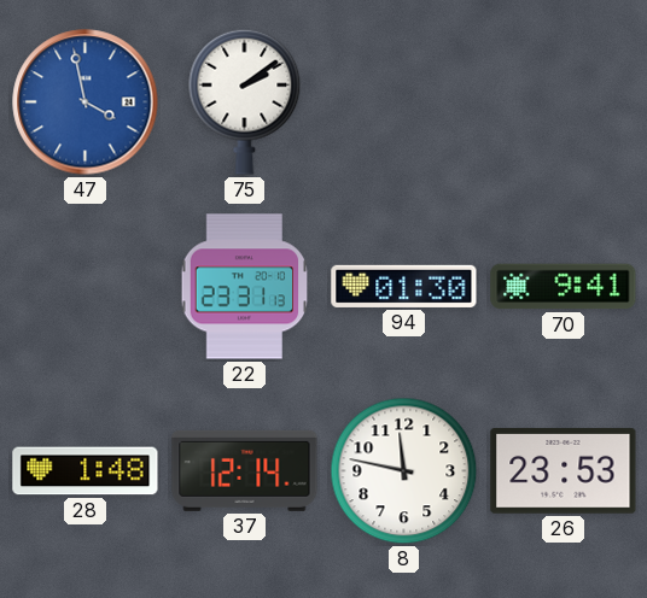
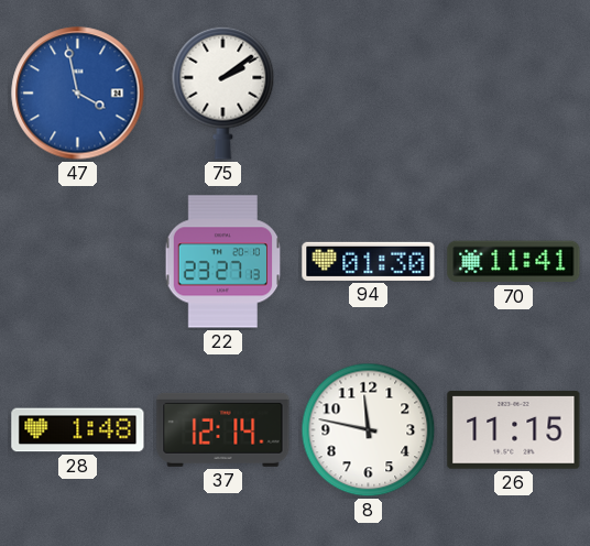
22: 23:31 -> 23:27 (223, 262)
70: 9:41 -> 11:41 (514, 262)
26: 23:53 -> 11:15 (514, 430)
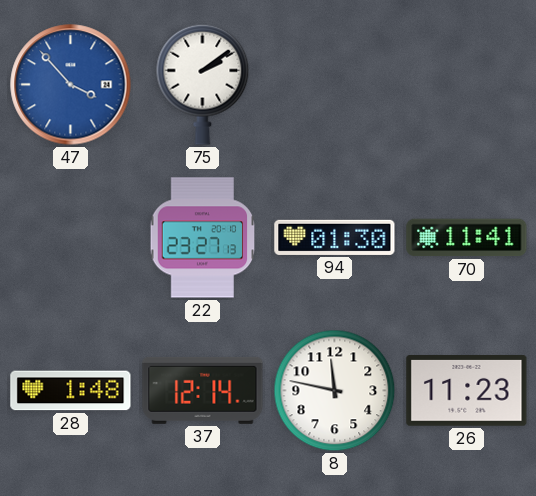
47: 3:58 -> 3:53 (71, 85)
26: 11:15 -> 11:23 (467, 391)
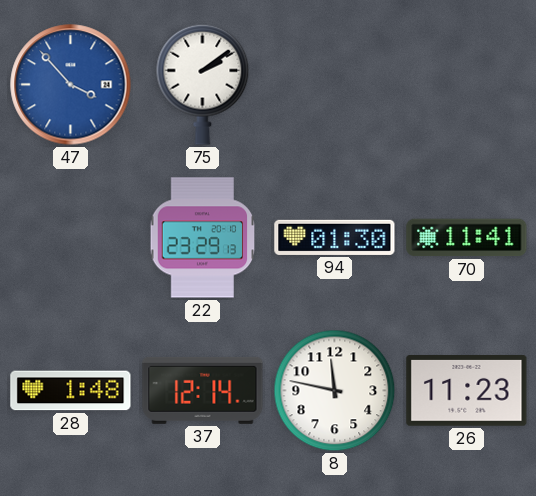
22: 23:27 -> 23:29 (203, 238)
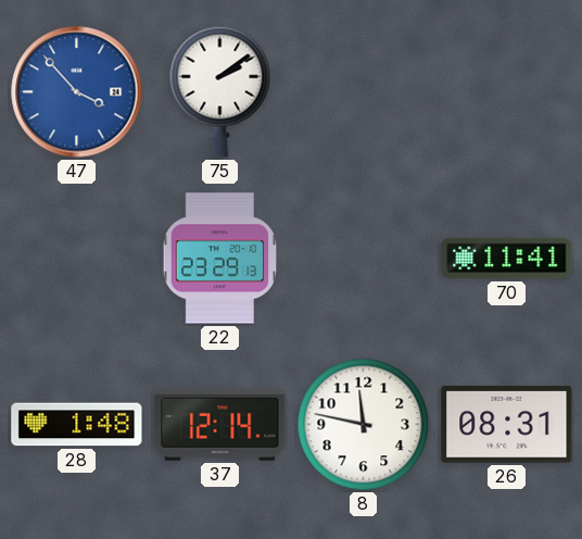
94: 01:30 -> none (335, 237)
26: 11:23 -> 08:31 (507, 425)
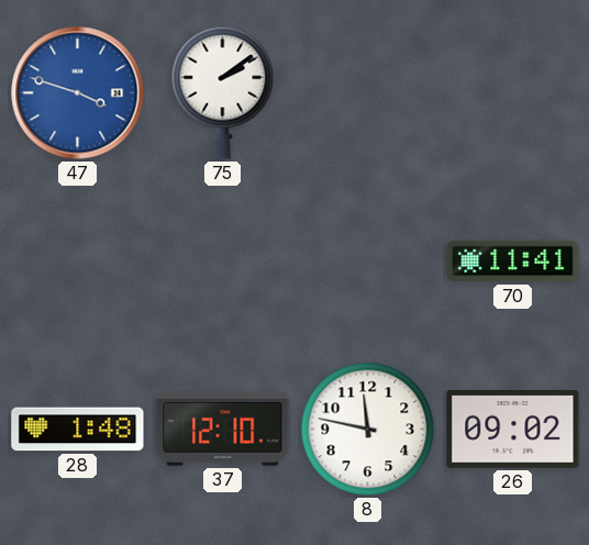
47: 3:53 -> 3:48 (78, 93)
22: 23:29 -> none (220, 259)
37: 12:14 -> 12:10 (223, 429)
26: 08:31 -> 09:02 (513, 430)
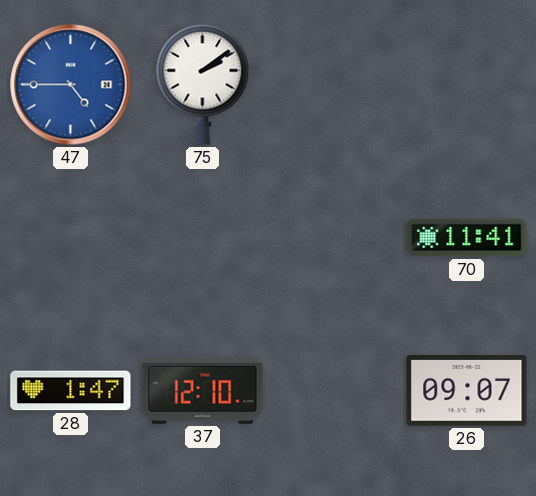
47: 3:48 -> 4:45 (71, 85)
28: 1:48 -> 1:47 (71, 391)
8: 11:47 -> none (368, 430)
26: 09:02 -> 09:07 (467, 391)
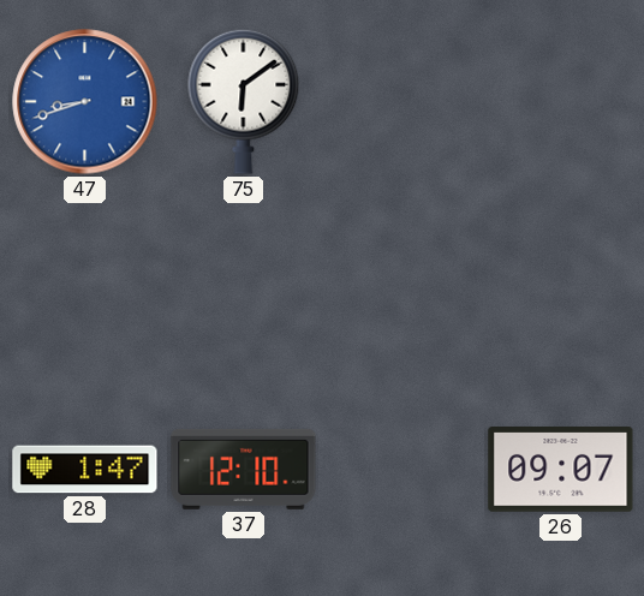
47: 4:45 -> 8:42 (85, 102)
75: 2:09 -> 6:09 (244, 101)
70: 11:41 -> none (467, 238)
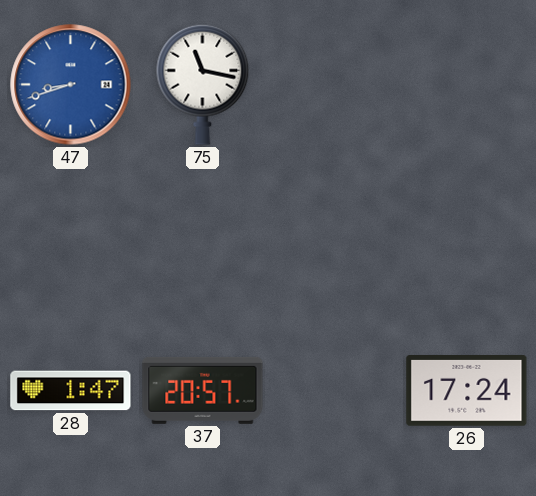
75: 6:09 -> 11:17 (203, 84)
37: 12:10 -> 20:57 (203, 390)
26: 09:07 -> 17:24 (467, 391)
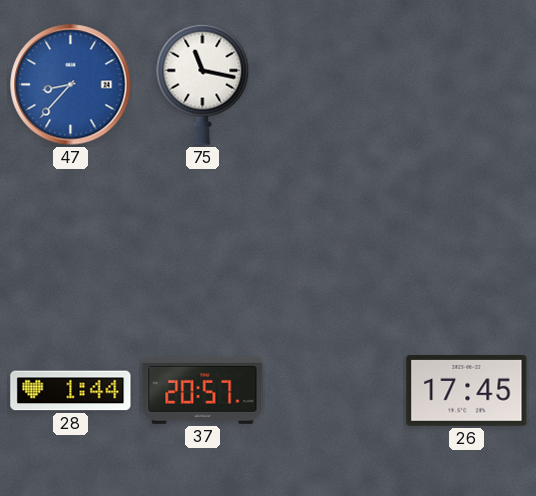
47: 8:42 -> 8:37 (71, 85)
28: 1:47 -> 1:44 (71, 391)
26: 17:24 -> 17:45 (467, 391)
